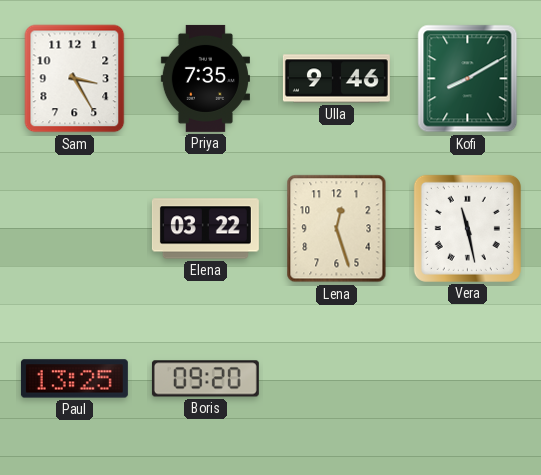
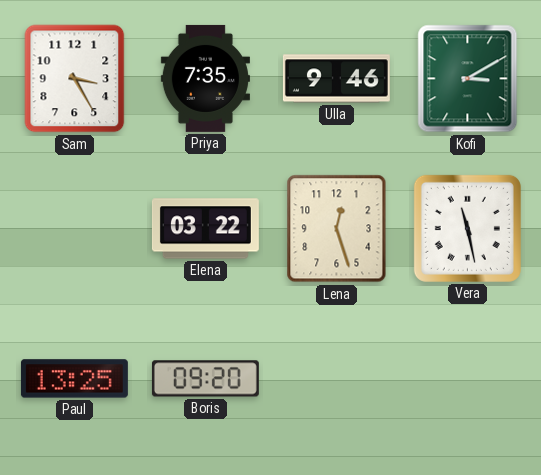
Kofi: 8:10 -> 3:10 (468, 79)
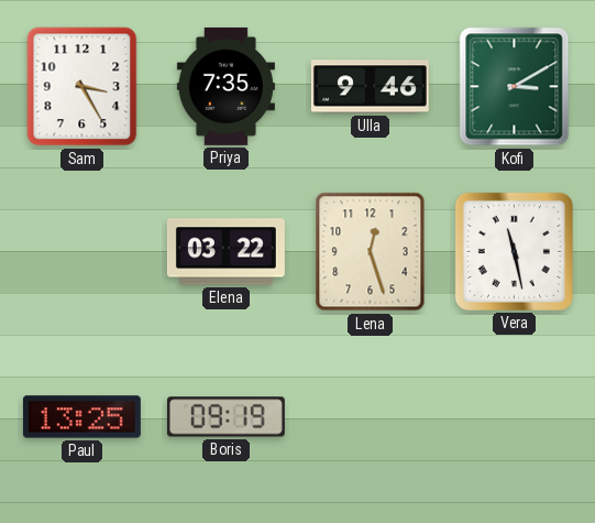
Boris: 09:20 -> 09:19 (225, 417)
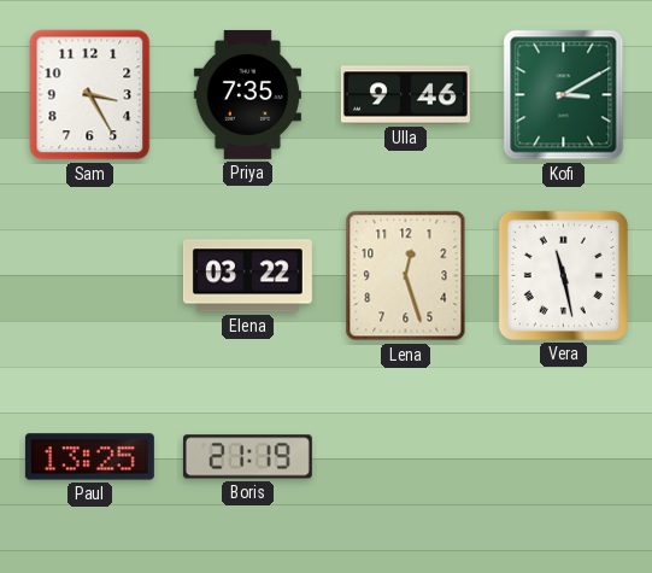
Boris: 09:19 -> 21:19 (247, 457)
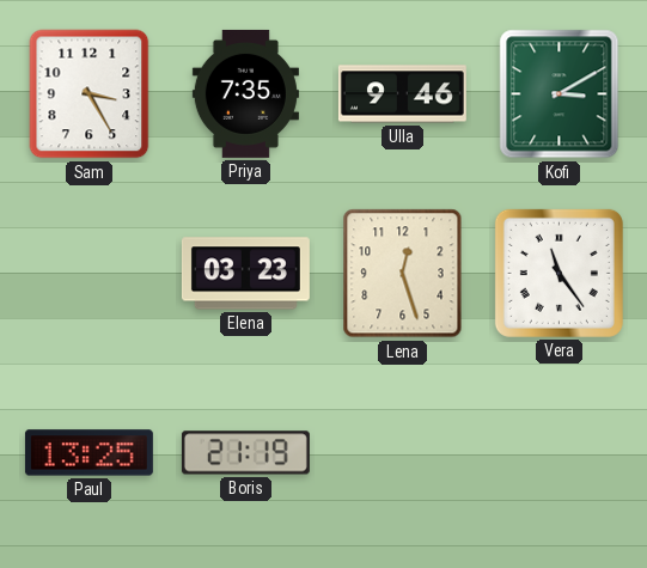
Elena: 03:22 -> 03:23 (245, 274)
Vera: 11:28 -> 11:24 (559, 273)
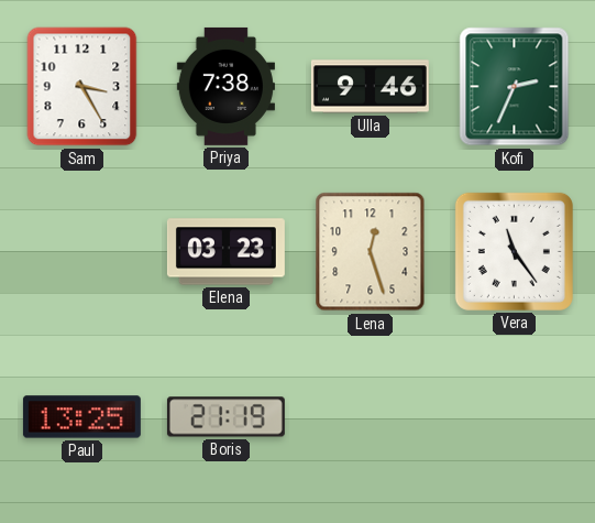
Priya: 7:35 -> 7:38 (225, 86)
Kofi: 3:10 -> 2:34 (515, 87)
